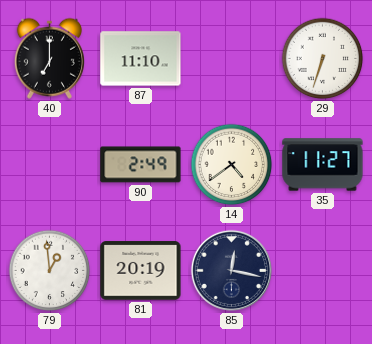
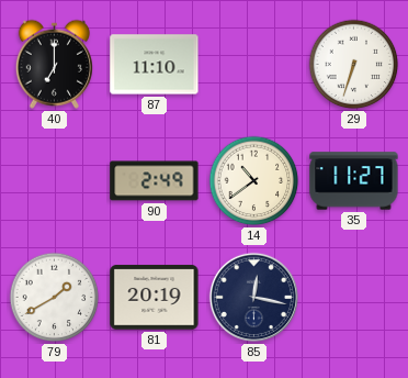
14: 4:39 -> 10:39 (254, 181)
79: 12:59 -> 1:40 (55, 298)
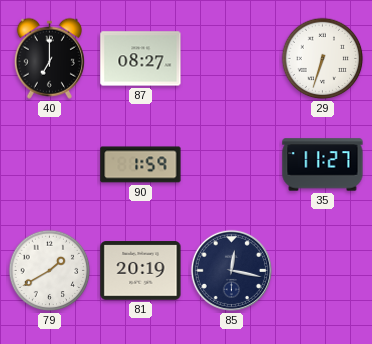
87: 11:10 -> 08:27 (141, 59)
90: 2:49 -> 1:59 (141, 165)
14: 10:39 -> none (254, 181)
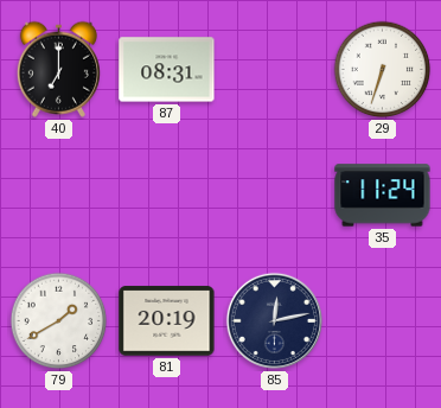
87: 08:27 -> 08:31 (167, 70)
90: 1:59 -> none (141, 165)
35: 11:27 -> 11:24 (383, 196)
85: 12:17 -> 12:13 (274, 320)
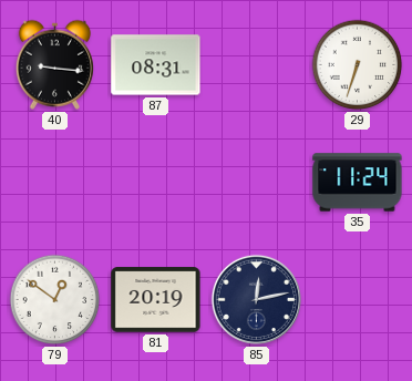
40: 7:00 -> 9:16 (54, 64)
79: 1:40 -> 12:51 (55, 300)
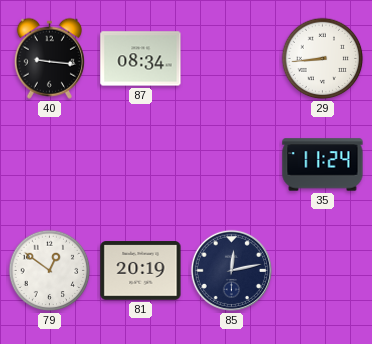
87: 08:31 -> 08:34 (141, 59)
29: 6:33 -> 8:44 (323, 59)
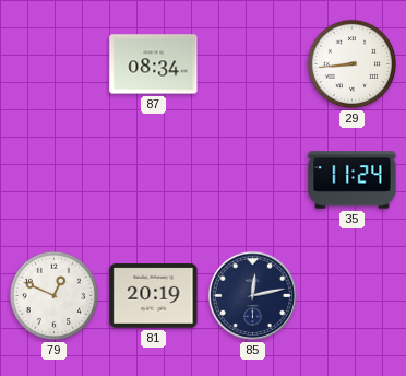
40: 9:16 -> none (49, 58)
79: 12:51 -> 12:49 (55, 296)
